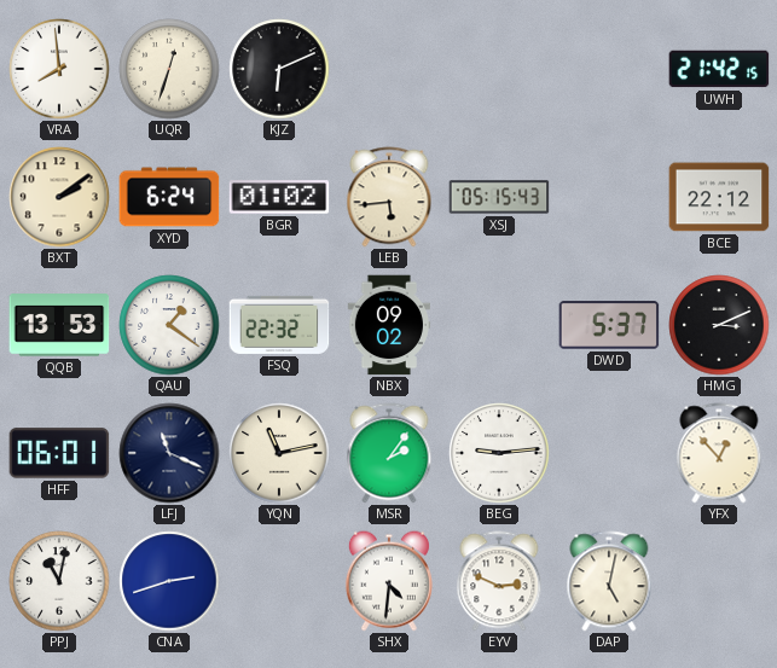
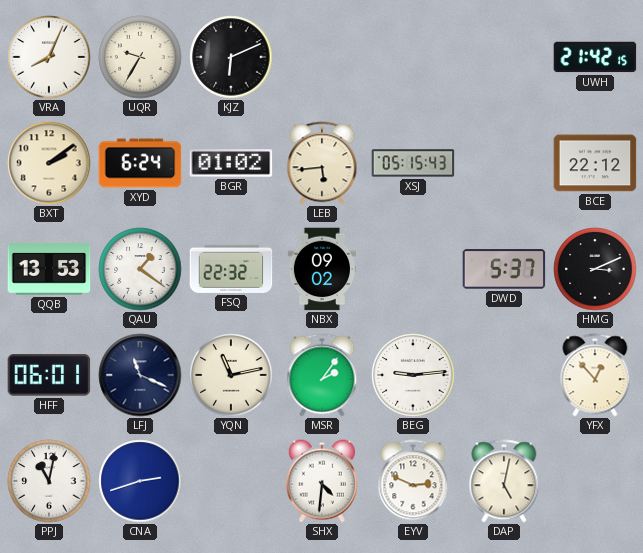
VRA: 7:59 -> 8:04 (49, 57)
UQR: 12:33 -> 9:35 (140, 57)
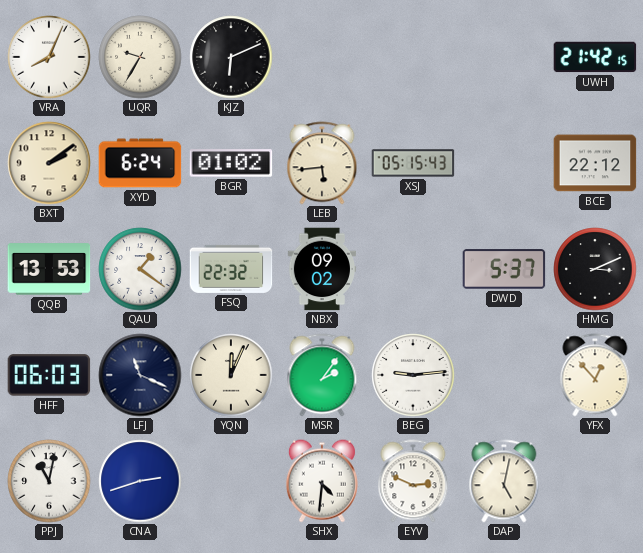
HFF: 06:01 -> 06:03 (49, 375)
YQN: 11:13 -> 12:04 (231, 375)
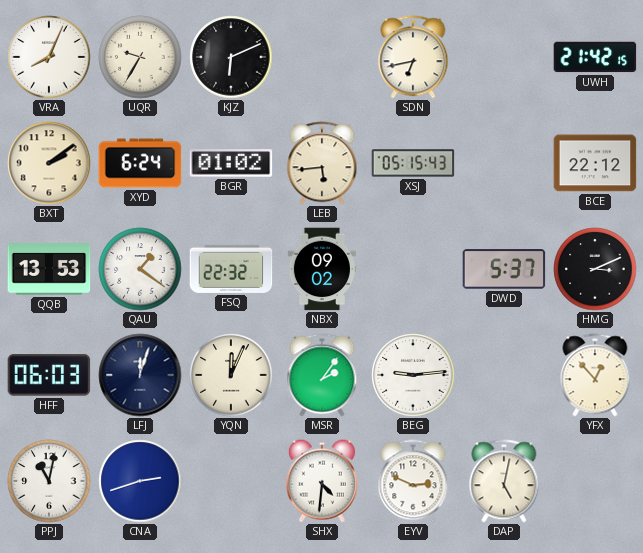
SDN: none -> 6:43 (413, 57)
LFJ: 11:19 -> 12:03 (140, 375)
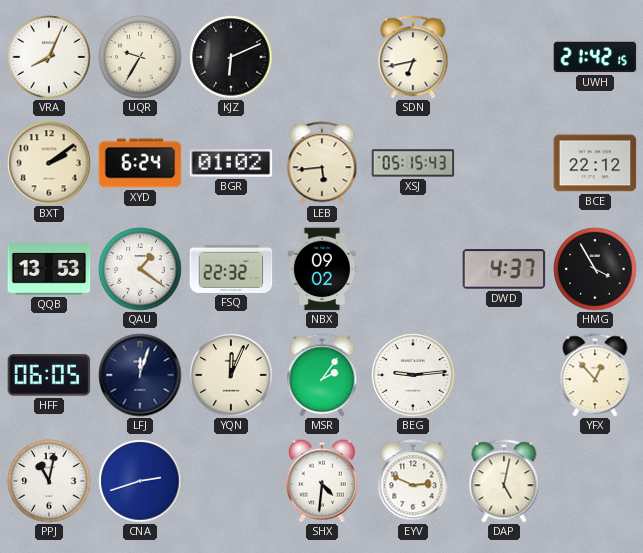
DWD: 5:37 -> 4:37 (504, 269)
HMG: 3:11 -> 3:55 (595, 269)
HFF: 06:03 -> 06:05 (49, 375)
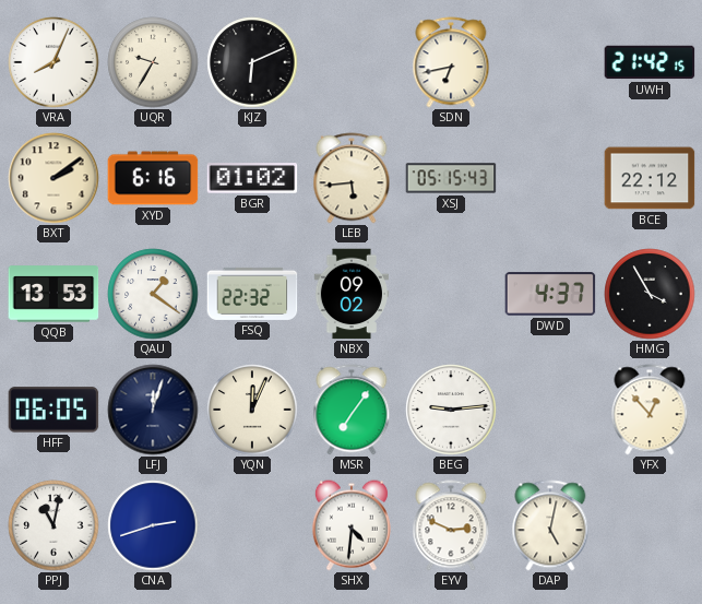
XYD: 6:24 -> 6:16 (153, 178)
MSR: 2:06 -> 7:06 (352, 410)
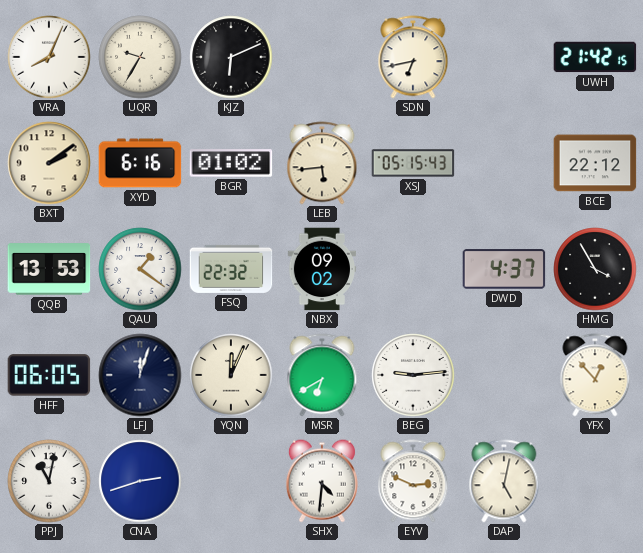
MSR: 7:06 -> 6:40 (322, 375)
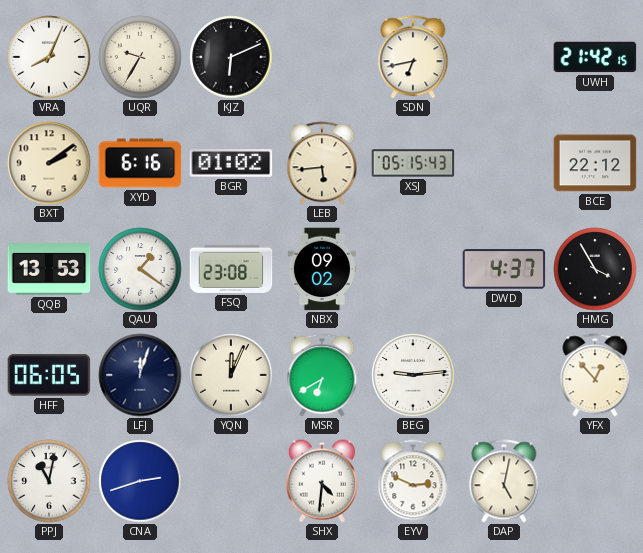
FSQ: 22:32 -> 23:08 (231, 269)
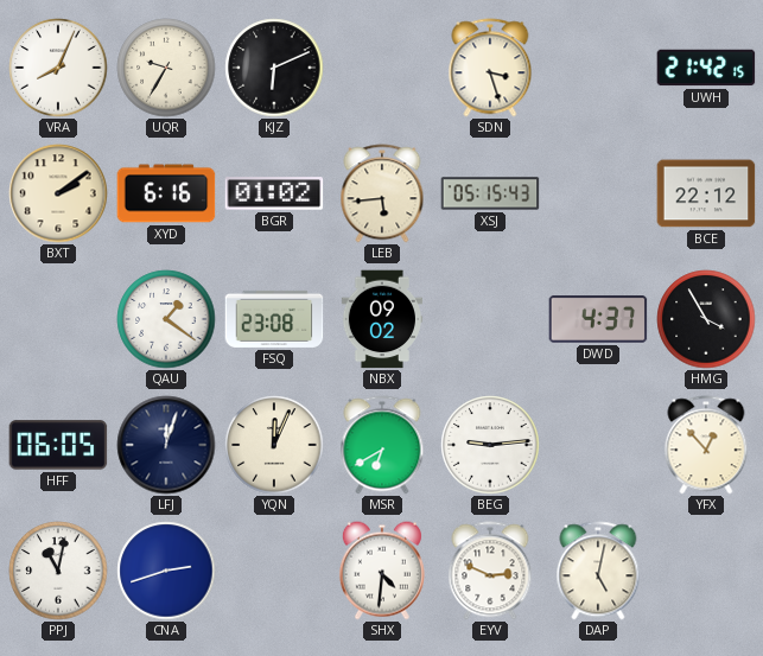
SDN: 6:43 -> 3:27 (490, 68)
QQB: 13:53 -> none (49, 269)
